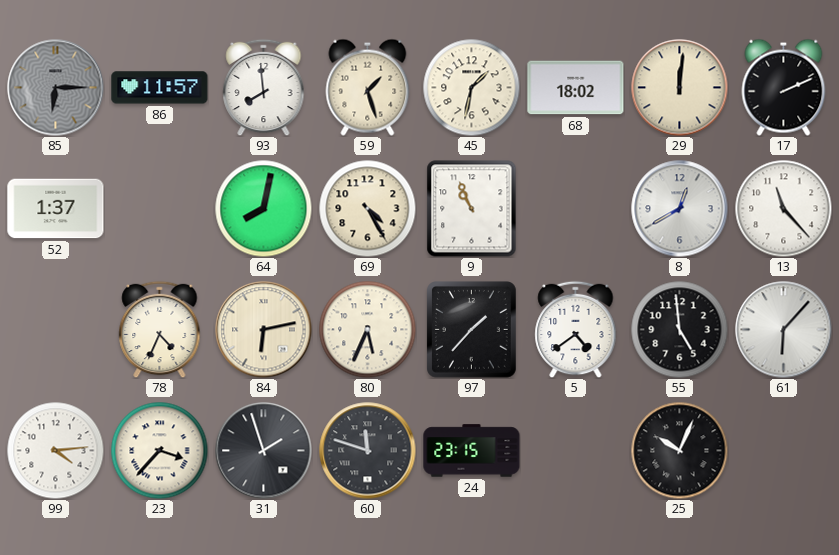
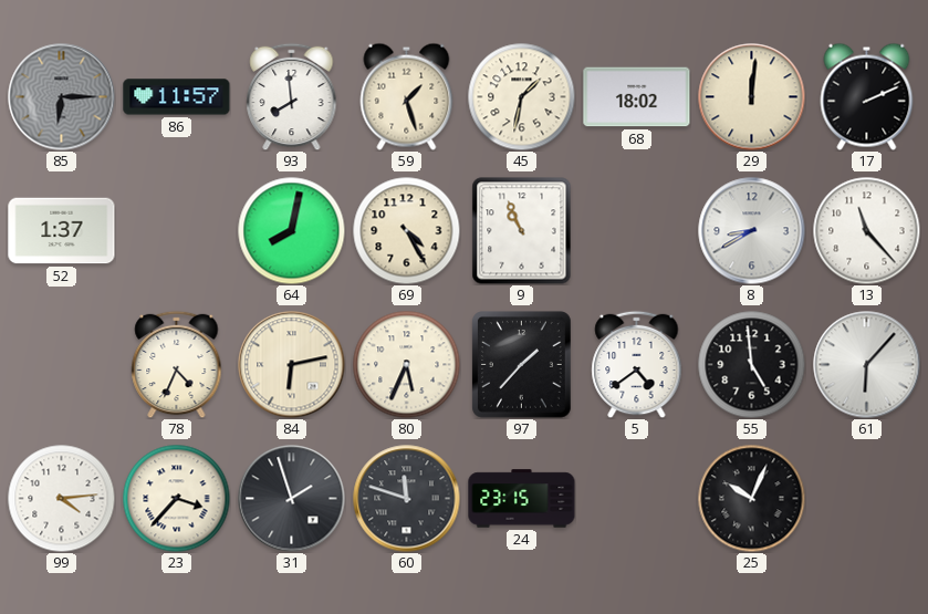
8: 12:40 -> 8:40 (752, 231)
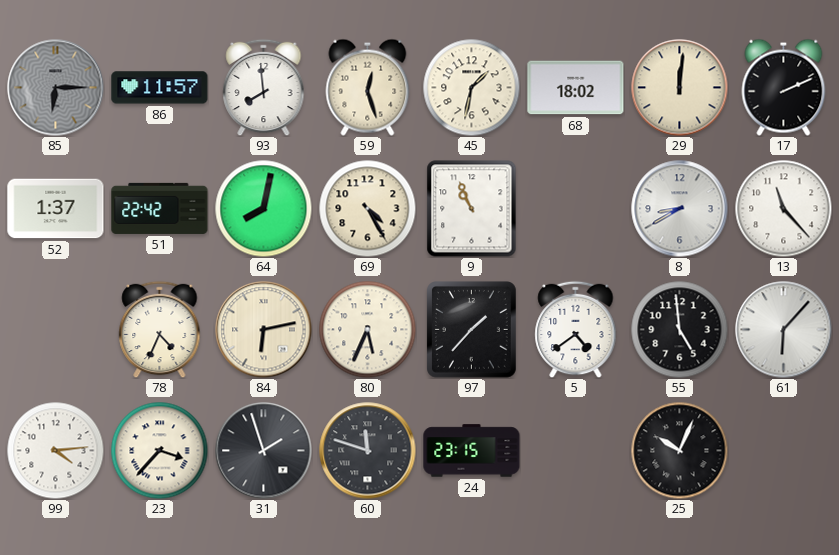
59: 1:27 -> 12:27 (368, 87)
51: none -> 22:42 (160, 208)
